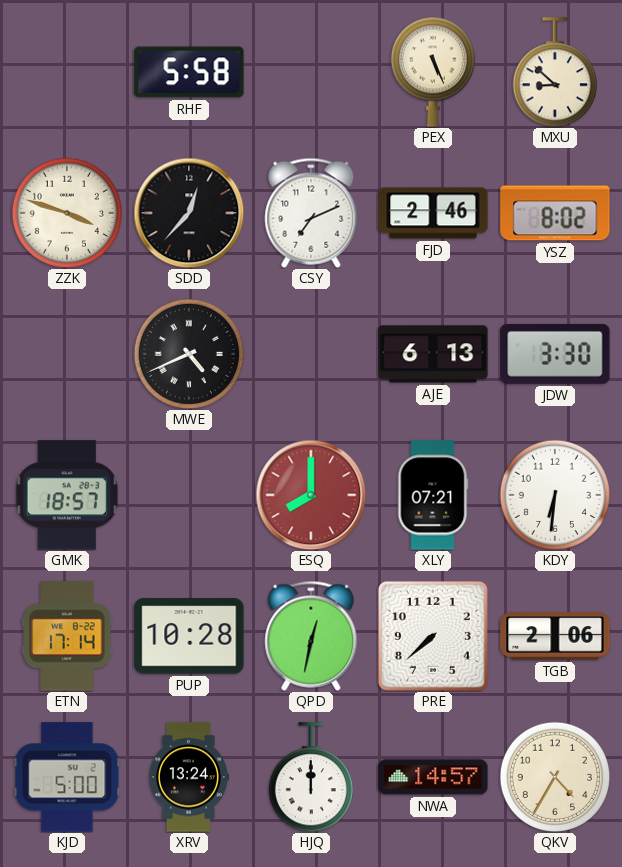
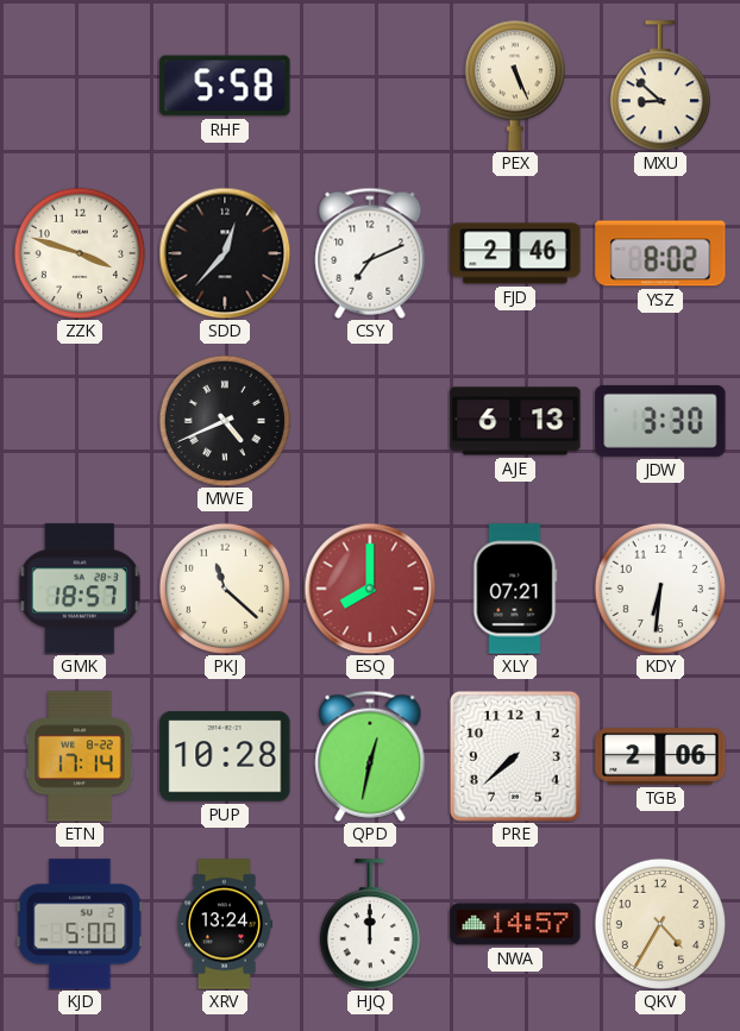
PKJ: none -> 11:22 (225, 589)
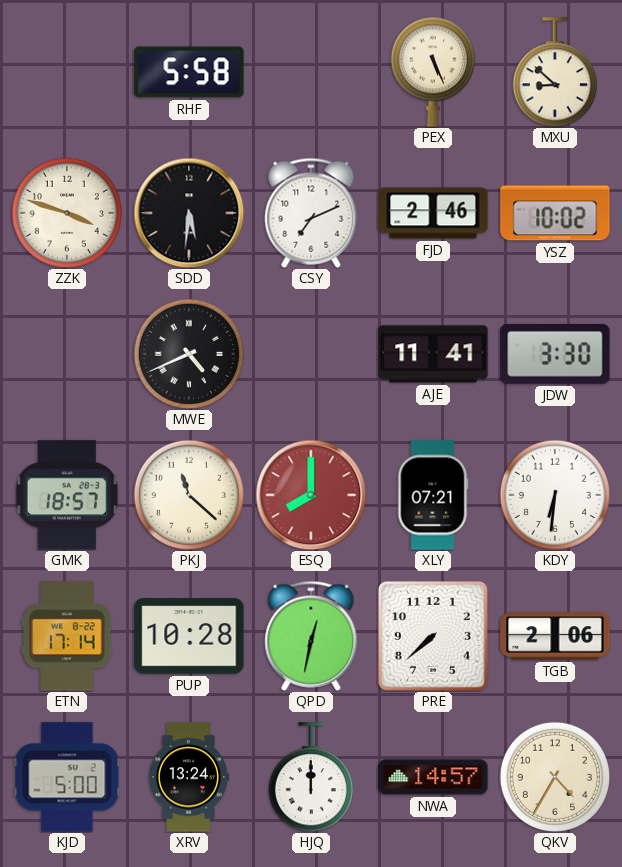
SDD: 12:37 -> 5:31 (189, 213)
YSZ: 8:02 -> 10:02 (555, 213)
AJE: 6:13 -> 11:41 (433, 354)
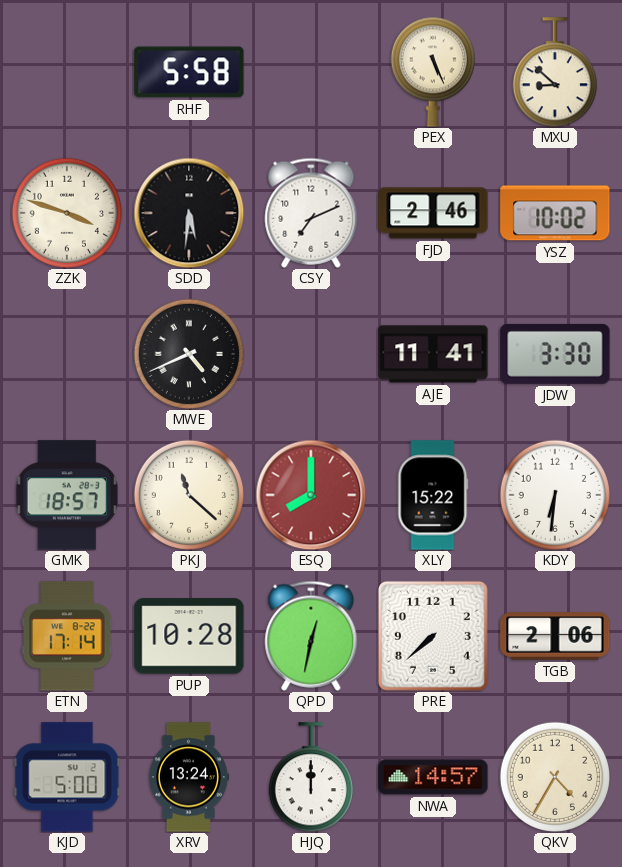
XLY: 07:21 -> 15:22 (433, 495)
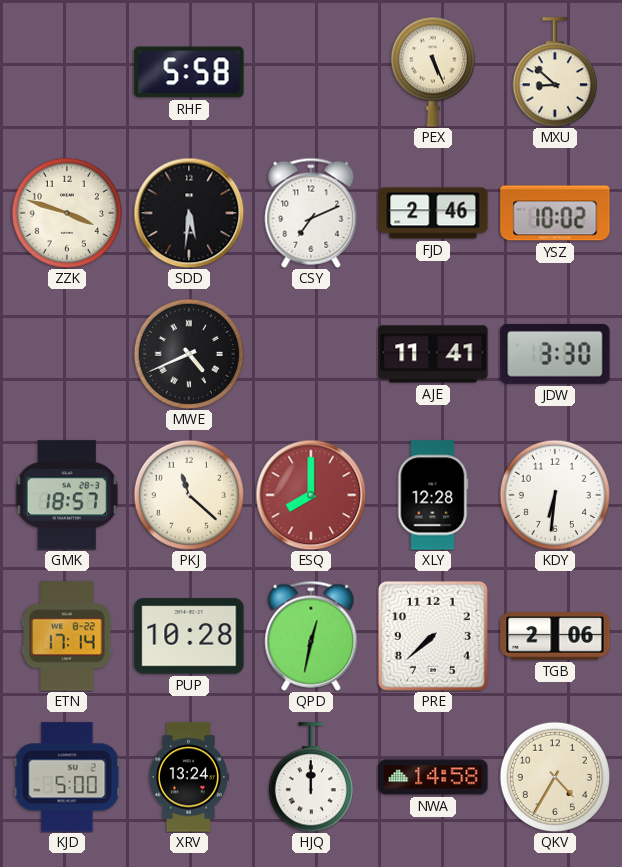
XLY: 15:22 -> 12:28 (433, 495)
NWA: 14:57 -> 14:58 (433, 777)
